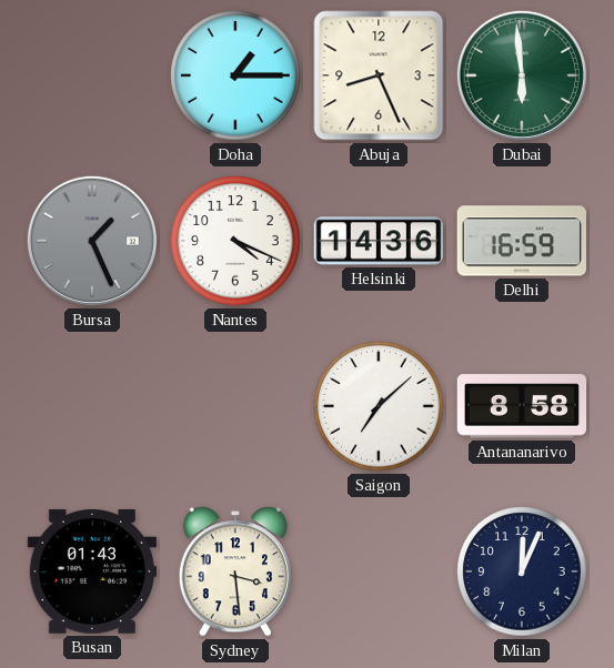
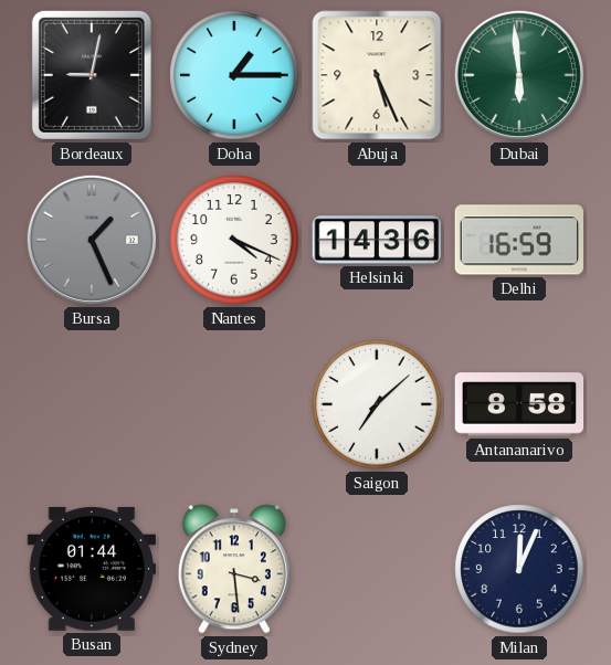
Bordeaux: none -> 9:02 (92, 75)
Abuja: 8:26 -> 5:26 (377, 75)
Busan: 01:43 -> 01:44 (91, 569)
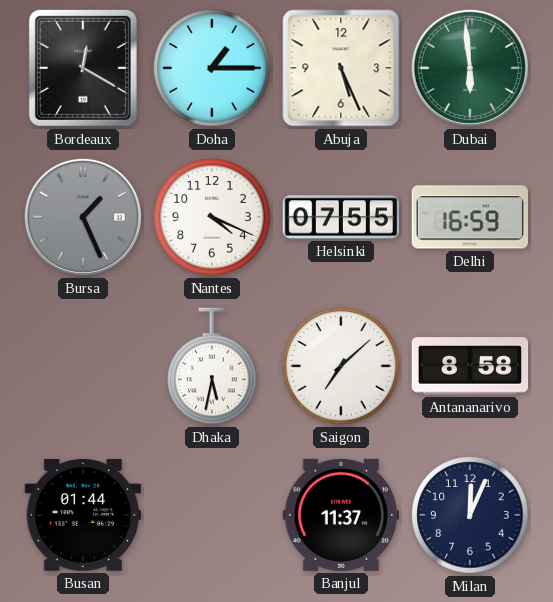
Bordeaux: 9:02 -> 12:20 (83, 68)
Helsinki: 14:36 -> 07:55 (340, 217)
Dhaka: none -> 5:32 (212, 366)
Sydney: 3:29 -> none (234, 569)
Banjul: none -> 11:37 (340, 515)
